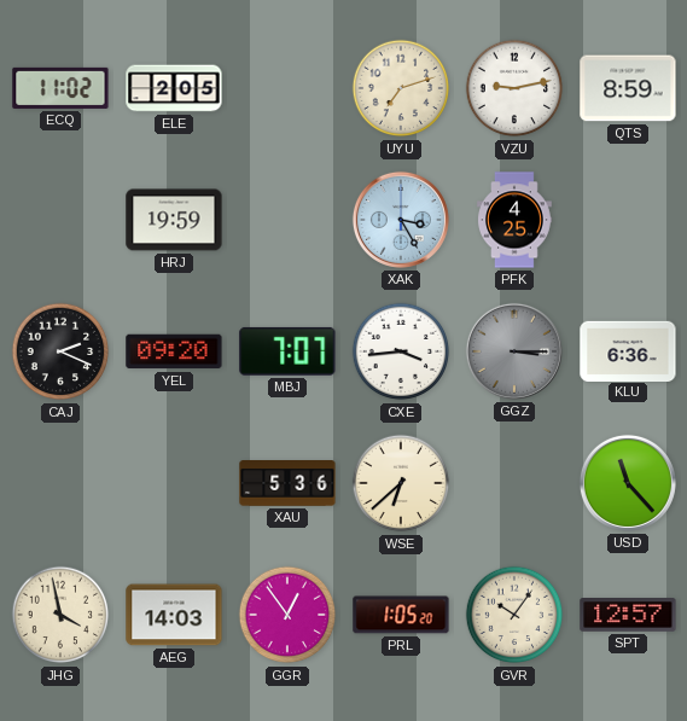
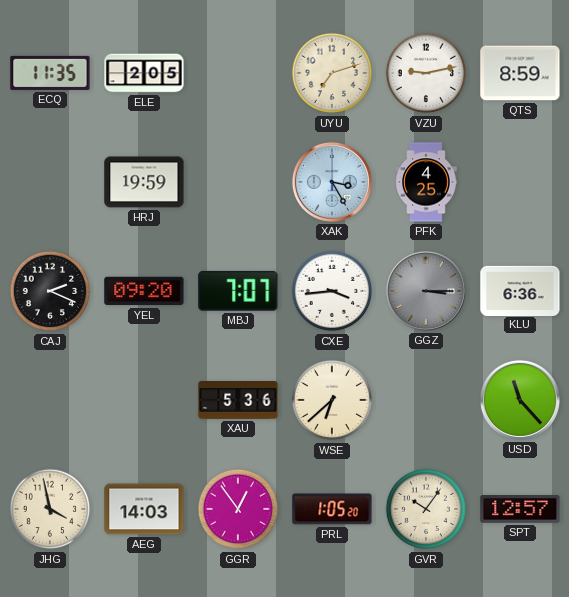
ECQ: 11:02 -> 11:35 (50, 73)
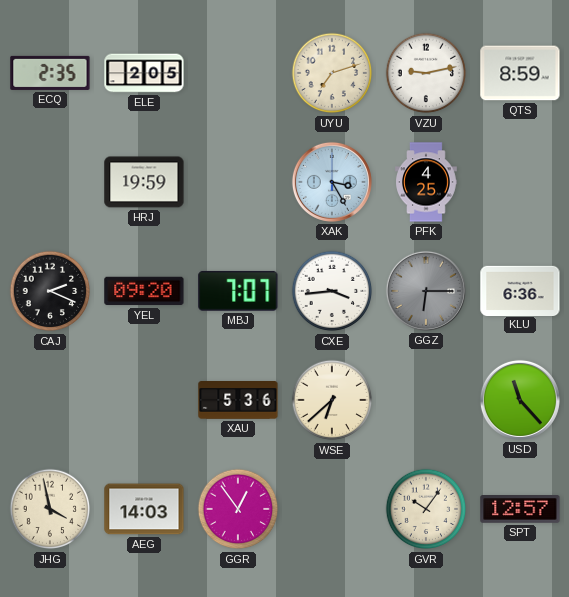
ECQ: 11:35 -> 2:35 (50, 73)
GGZ: 3:15 -> 6:15 (426, 291)
PRL: 1:05 -> none (332, 509)
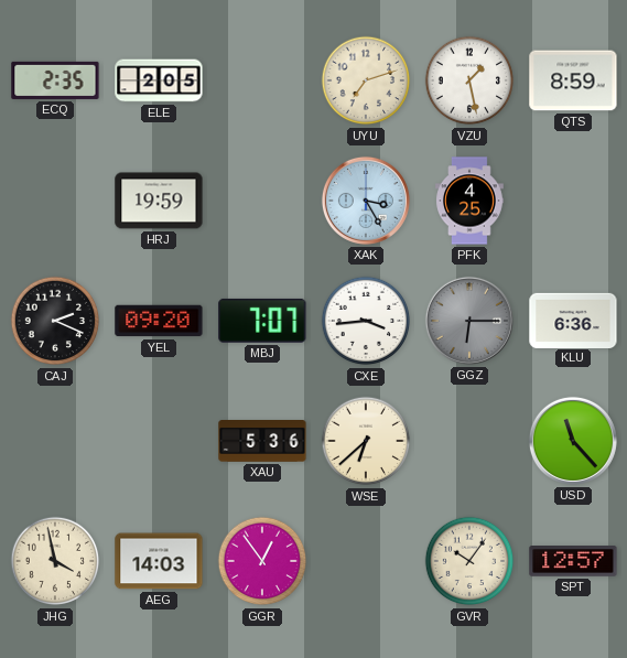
VZU: 9:13 -> 1:28 (469, 80)
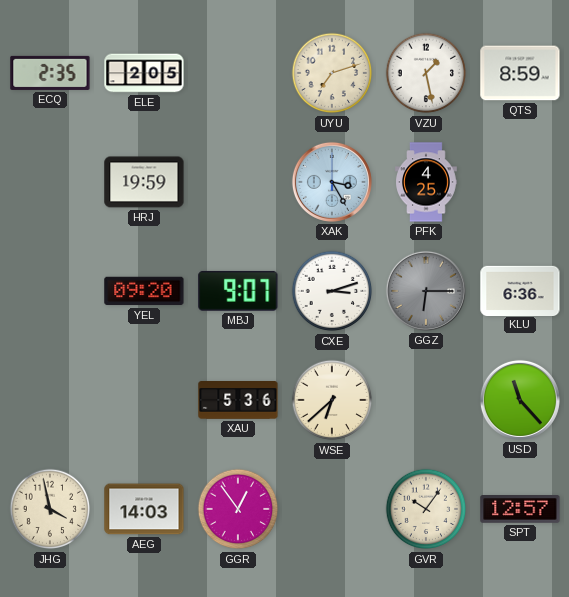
CAJ: 2:19 -> none (55, 321)
MBJ: 7:07 -> 9:07 (238, 291)
CXE: 3:44 -> 3:12 (332, 291)
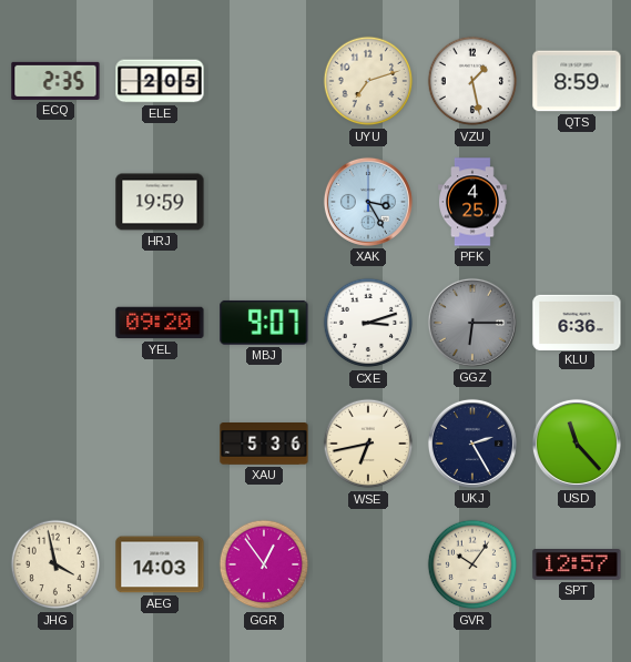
WSE: 6:38 -> 6:43 (368, 444)
UKJ: none -> 2:25 (472, 444)
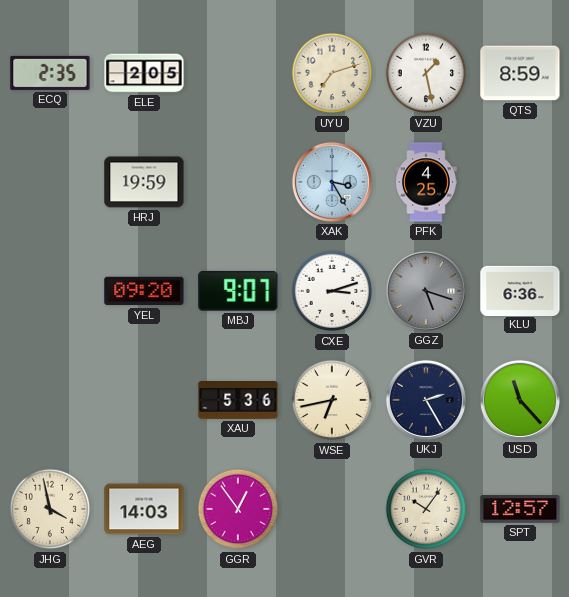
GGZ: 6:15 -> 5:18 (426, 291)
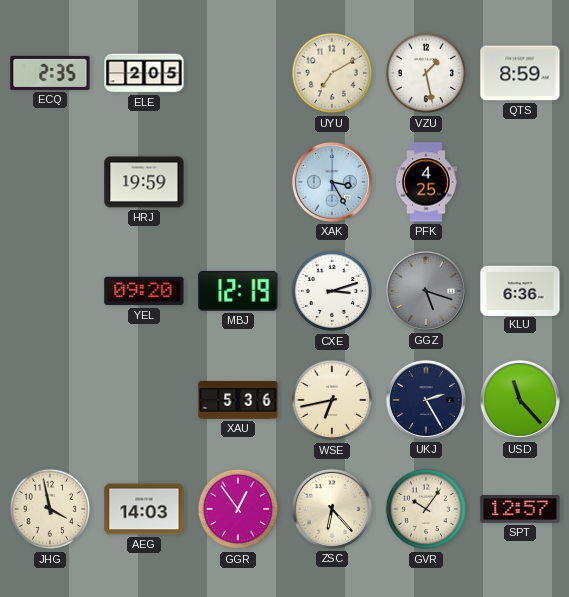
UYU: 7:12 -> 7:10 (332, 73)
MBJ: 9:07 -> 12:19 (238, 291)
ZSC: none -> 6:23 (332, 509)
